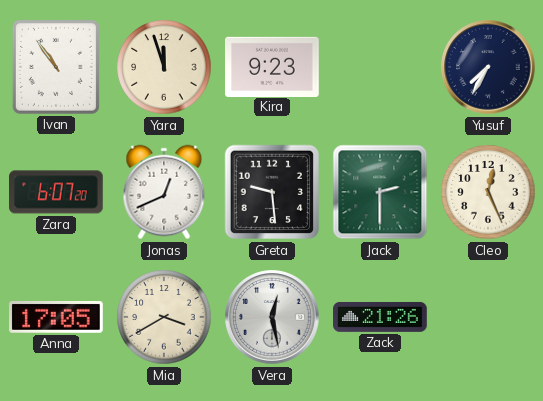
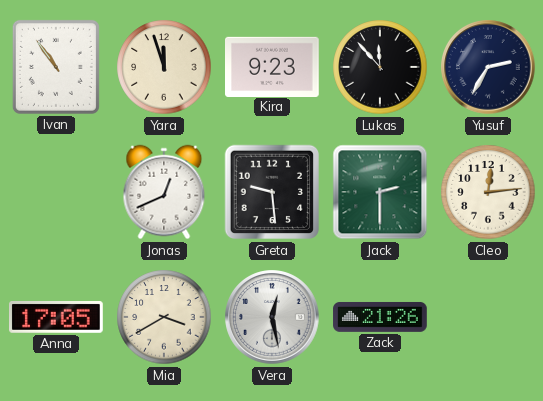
Lukas: none -> 11:53 (380, 67)
Yusuf: 7:35 -> 2:35 (488, 67)
Zara: 6:07 -> none (57, 192)
Cleo: 12:26 -> 12:14 (488, 192)
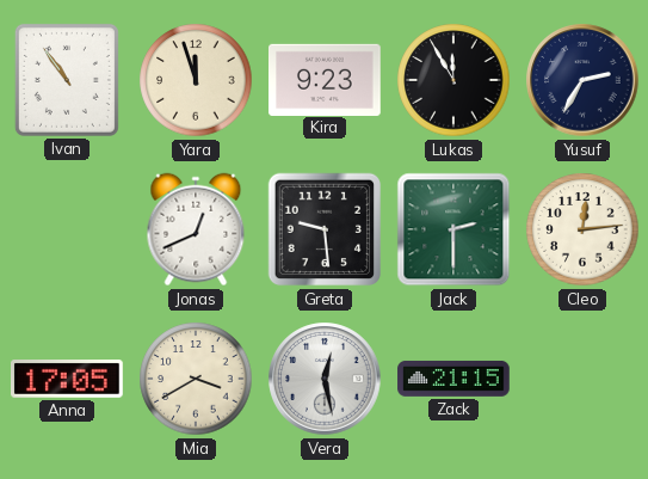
Lukas: 11:53 -> 11:55 (453, 80)
Zack: 21:26 -> 21:15 (453, 379)
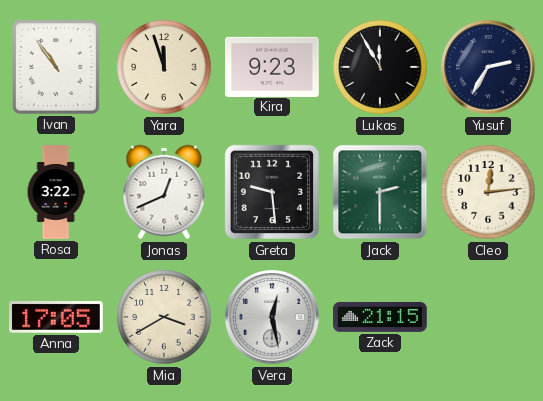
Rosa: none -> 3:22 (56, 192)
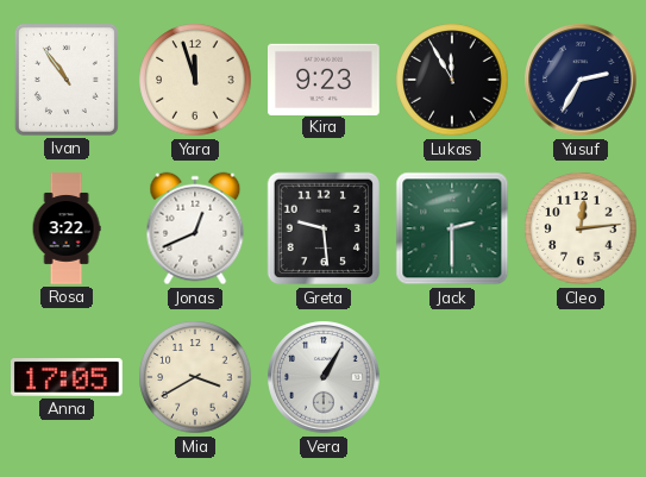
Vera: 12:28 -> 1:05 (324, 377)
Zack: 21:15 -> none (380, 317)
